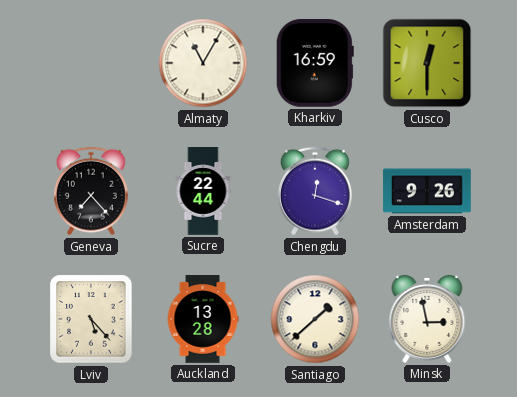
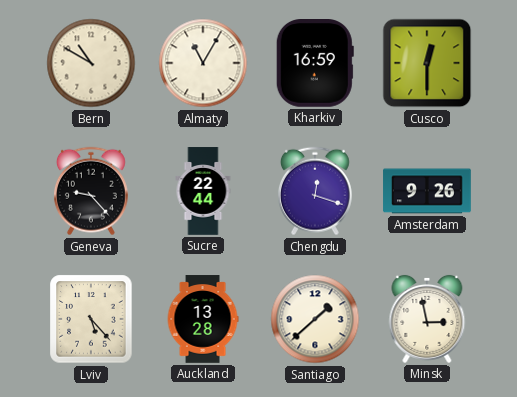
Bern: none -> 10:50 (91, 63)
Geneva: 7:23 -> 9:23 (91, 191)
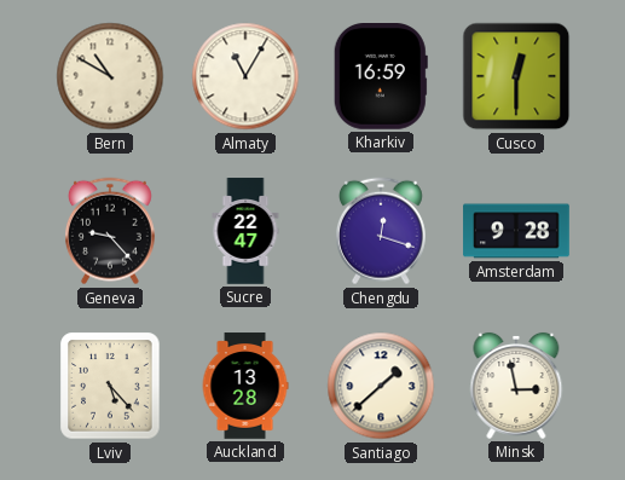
Sucre: 22:44 -> 22:47 (245, 231)
Amsterdam: 9:26 -> 9:28 (516, 231)
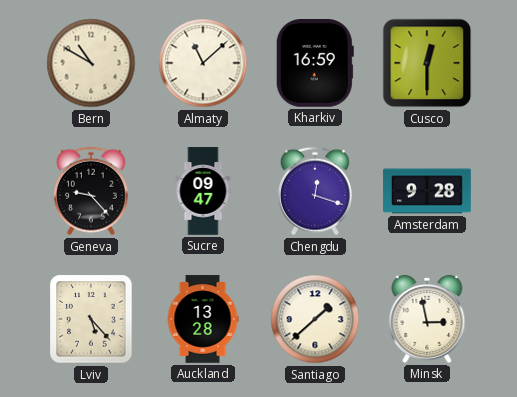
Almaty: 11:05 -> 11:08 (203, 63)
Sucre: 22:47 -> 09:47 (203, 191)
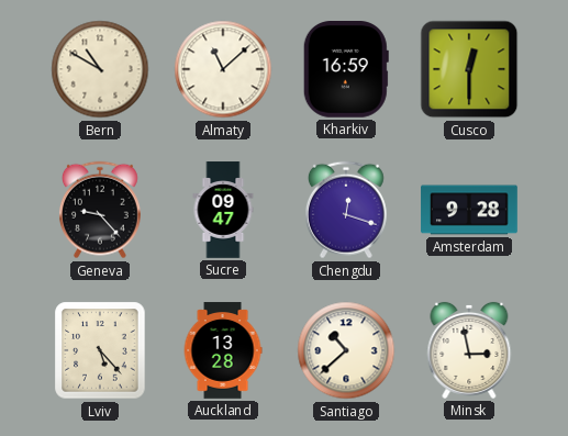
Santiago: 1:38 -> 10:38 (346, 350)
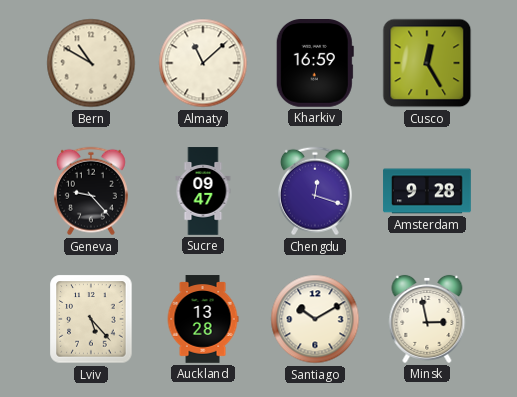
Cusco: 12:30 -> 12:25 (427, 63)
Santiago: 10:38 -> 10:10 (315, 319)
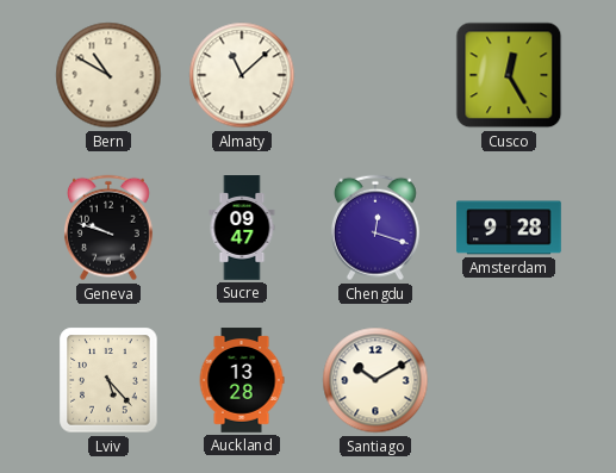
Kharkiv: 16:59 -> none (315, 64)
Geneva: 9:23 -> 9:48 (108, 228)
Minsk: 2:58 -> none (427, 319)
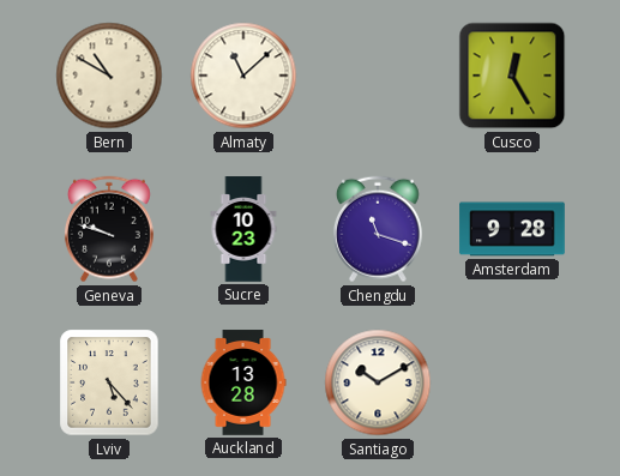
Sucre: 09:47 -> 10:23 (243, 229)
Chengdu: 12:18 -> 11:18 (378, 229)
